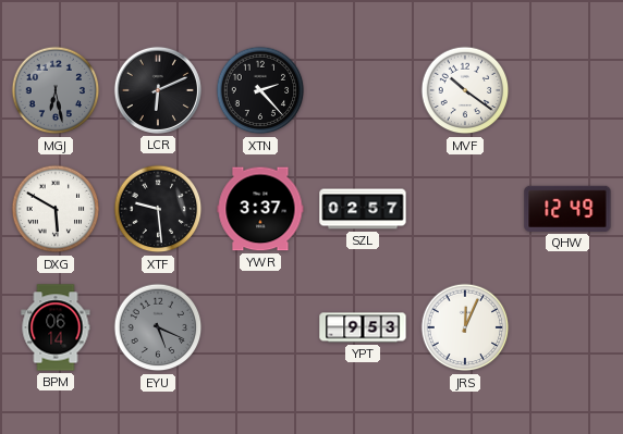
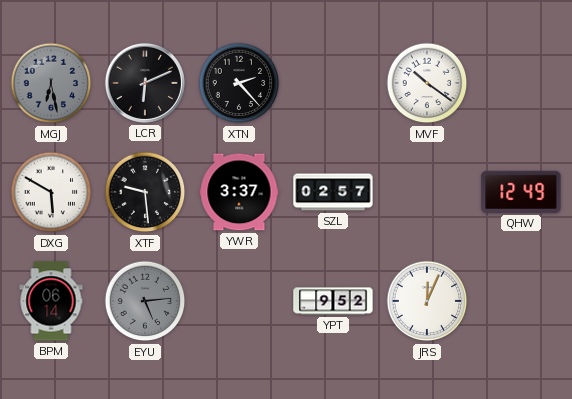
EYU: 5:19 -> 5:14 (145, 301)
YPT: 9:53 -> 9:52 (333, 301)
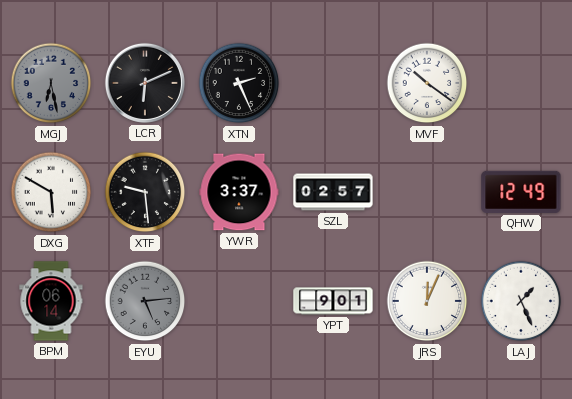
XTN: 2:23 -> 2:26 (239, 83)
YPT: 9:52 -> 9:01 (333, 301)
LAJ: none -> 1:26 (521, 301)
